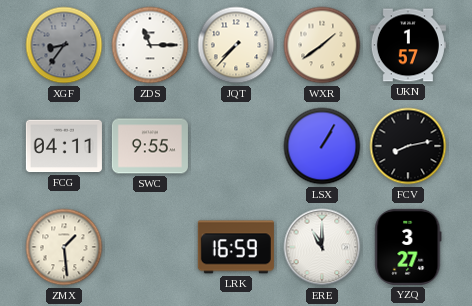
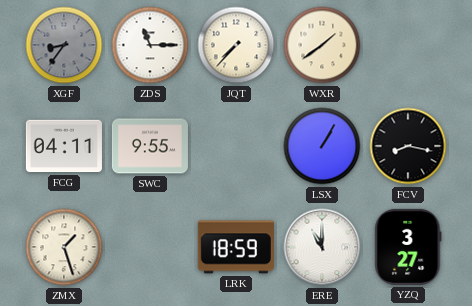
UKN: 1:57 -> none (408, 45)
FCV: 8:13 -> 8:17 (408, 146)
ZMX: 1:29 -> 1:27 (64, 247)
LRK: 16:59 -> 18:59 (236, 247)
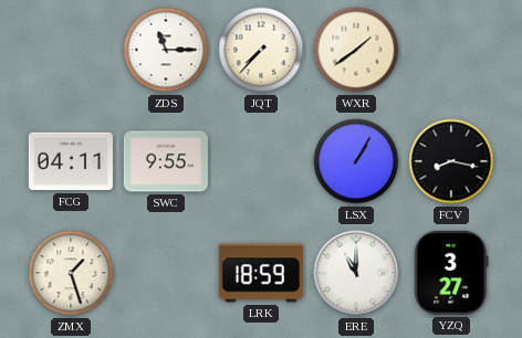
XGF: 8:36 -> none (64, 45)
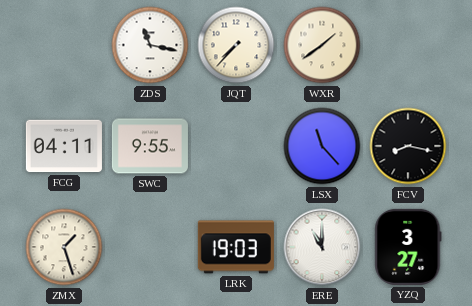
ZDS: 11:15 -> 11:17 (150, 45)
LSX: 1:05 -> 11:23 (322, 146)
LRK: 18:59 -> 19:03 (236, 247)
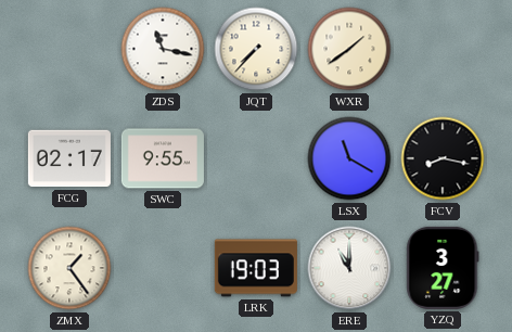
FCG: 04:11 -> 02:17 (69, 158)
LSX: 11:23 -> 11:20 (349, 158)
ZMX: 1:27 -> 1:24 (69, 268)
